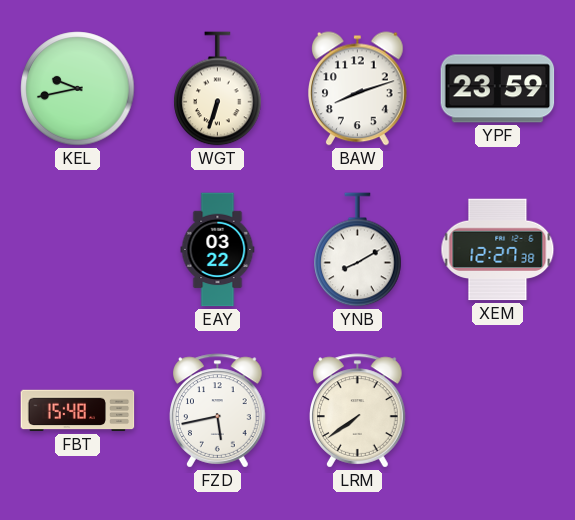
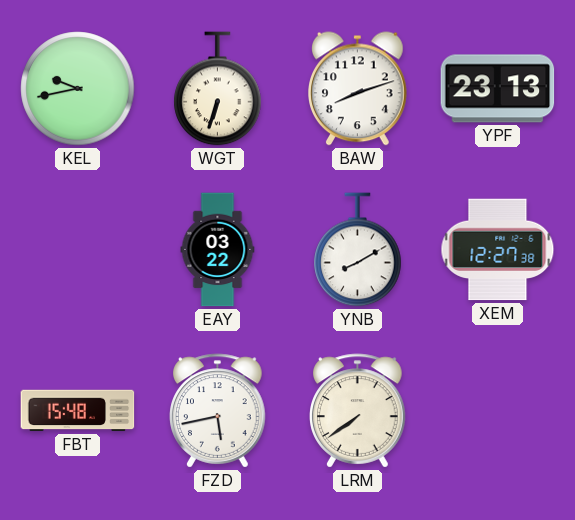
YPF: 23:59 -> 23:13 (498, 89)
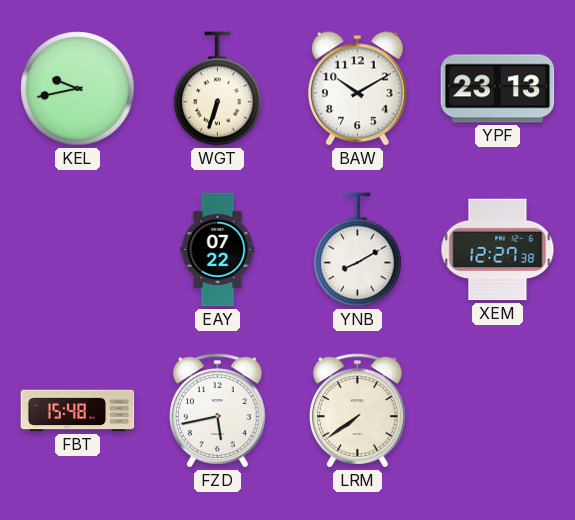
BAW: 8:12 -> 10:10 (358, 89)
EAY: 03:22 -> 07:22 (218, 250)
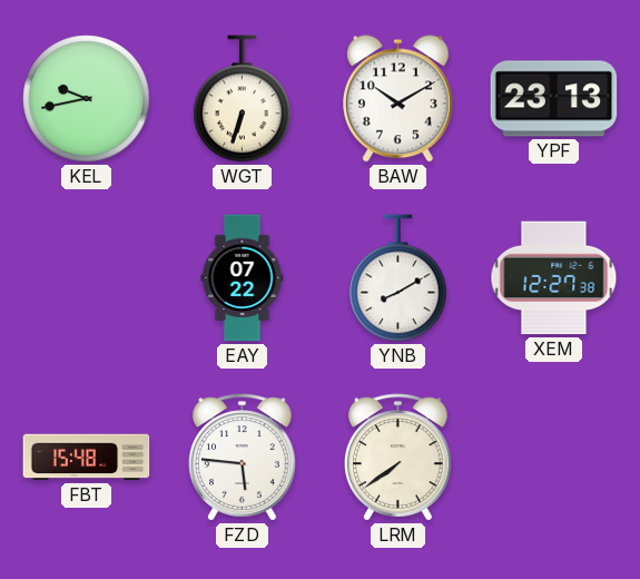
FZD: 5:43 -> 5:46 (243, 458)
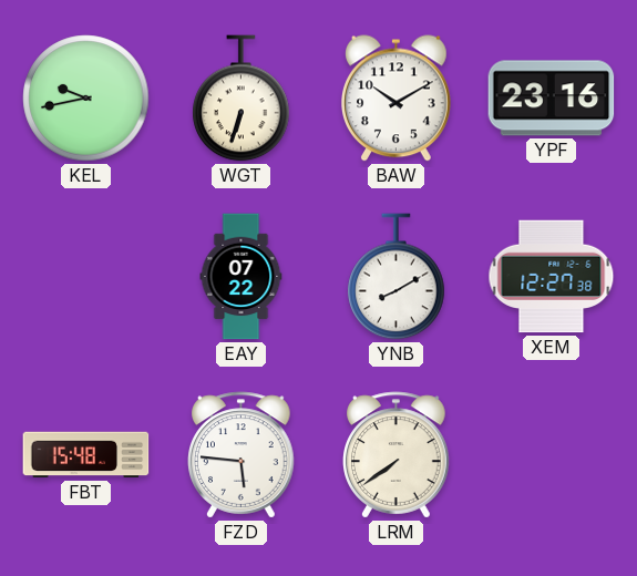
YPF: 23:13 -> 23:16 (552, 99)
